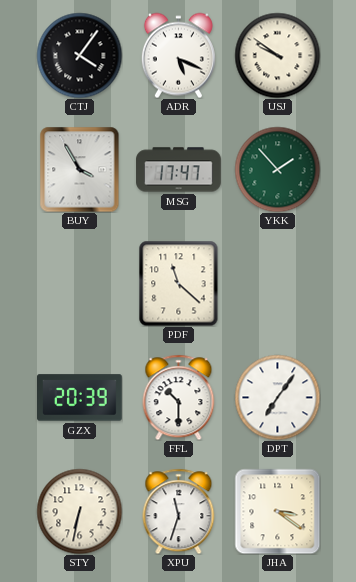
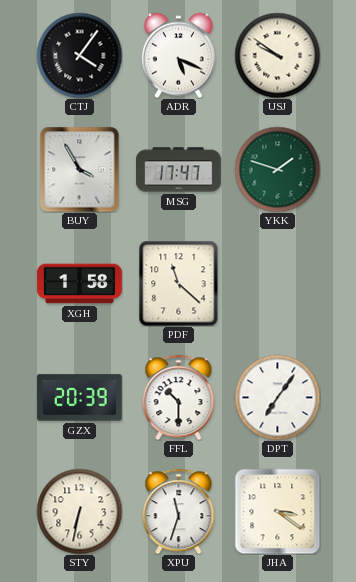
YKK: 1:53 -> 1:48 (277, 169)
XGH: none -> 1:58 (80, 284)
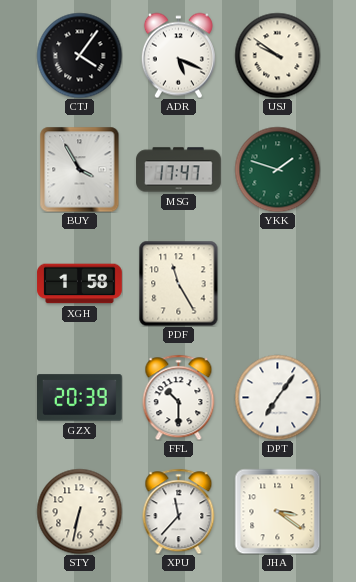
PDF: 11:22 -> 11:25 (179, 283)
XPU: 11:33 -> 11:37 (179, 511)
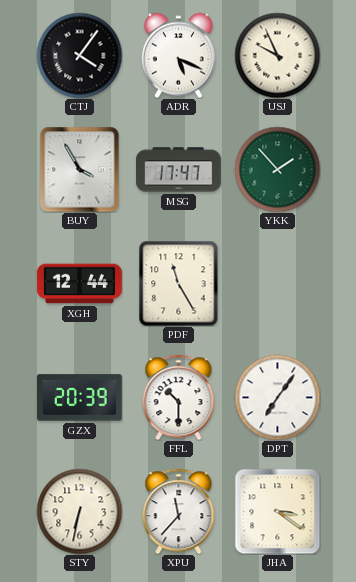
USJ: 9:51 -> 9:56 (277, 55)
YKK: 1:48 -> 1:53 (277, 169)
XGH: 1:58 -> 12:44 (80, 284)
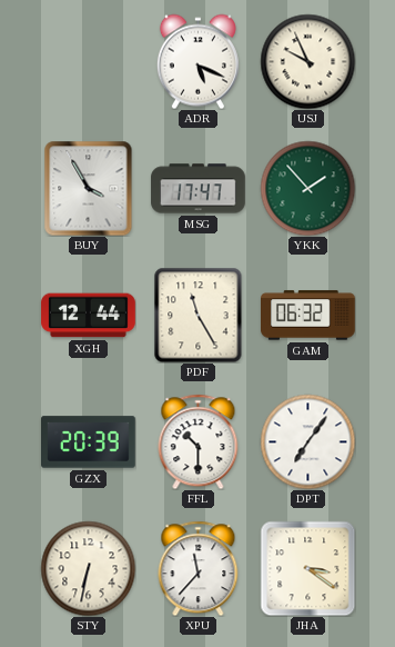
CTJ: 4:06 -> none (79, 55)
GAM: none -> 06:32 (308, 316)
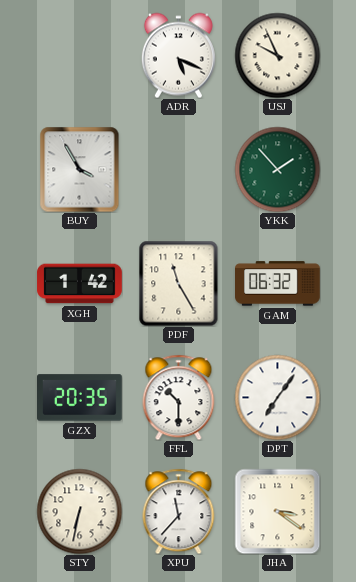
MSG: 17:47 -> none (199, 189)
XGH: 12:44 -> 1:42 (80, 284)
GZX: 20:39 -> 20:35 (80, 398)
